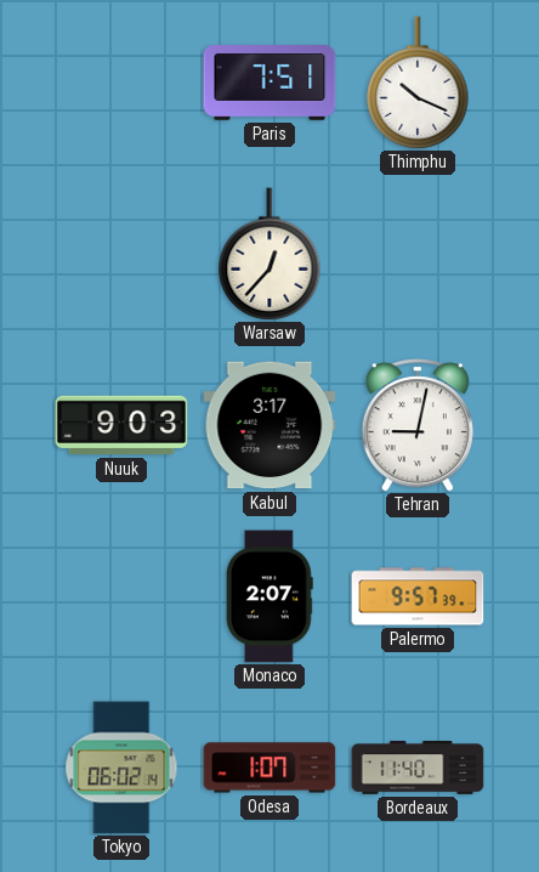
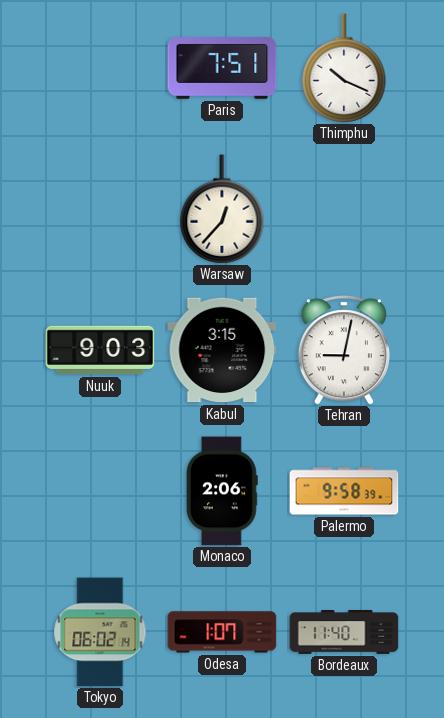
Kabul: 3:17 -> 3:15 (222, 350)
Monaco: 2:07 -> 2:06 (223, 491)
Palermo: 9:57 -> 9:58 (344, 491)
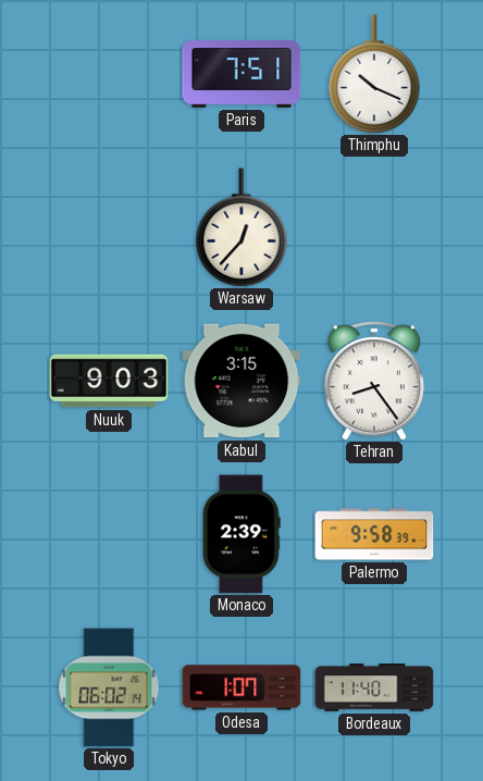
Tehran: 9:02 -> 8:24 (374, 381)
Monaco: 2:06 -> 2:39 (243, 534)
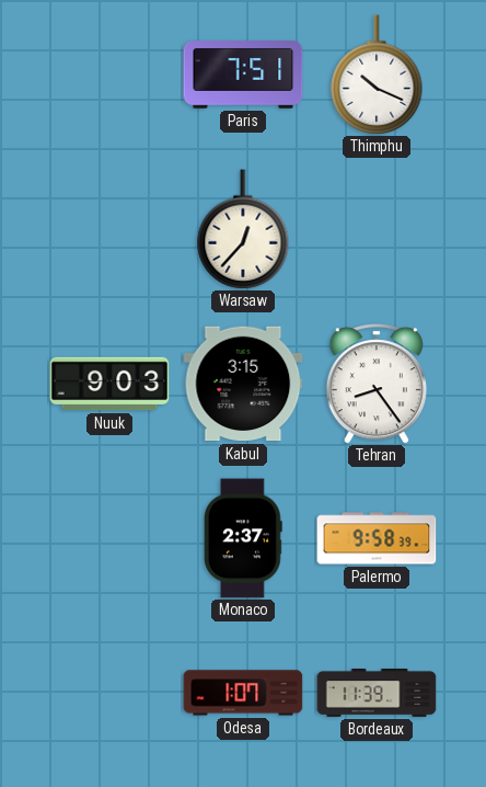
Monaco: 2:39 -> 2:37 (244, 538)
Tokyo: 06:02 -> none (109, 687)
Bordeaux: 11:40 -> 11:39 (377, 694)
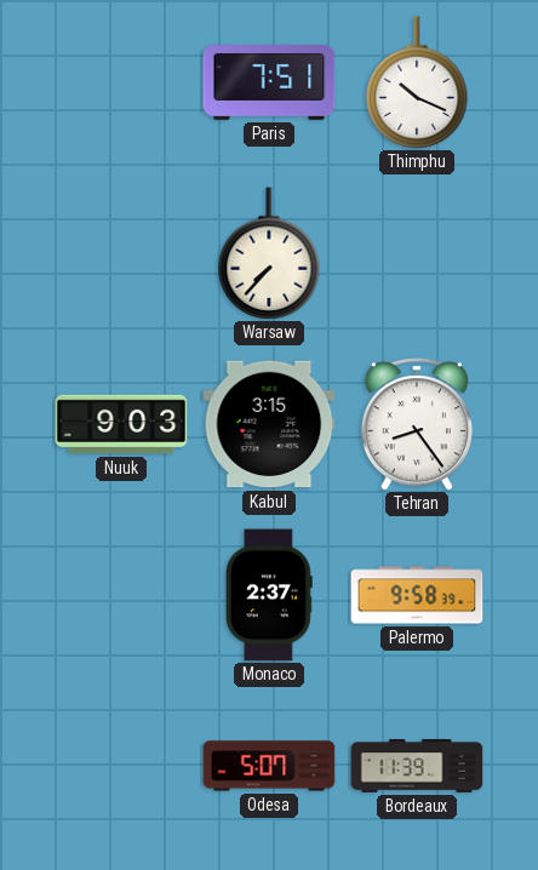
Warsaw: 12:37 -> 7:37 (269, 253)
Odesa: 1:07 -> 5:07 (269, 766)
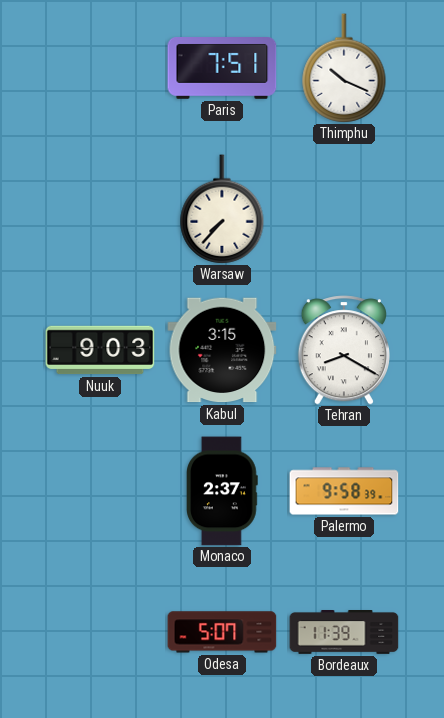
Tehran: 8:24 -> 8:20 (344, 350)
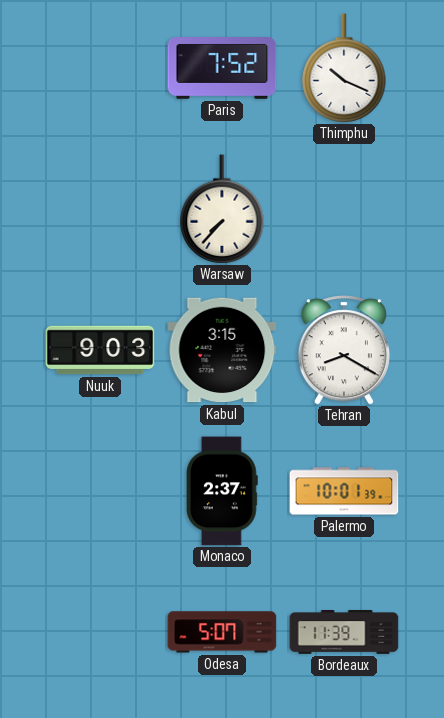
Paris: 7:51 -> 7:52 (222, 69)
Palermo: 9:58 -> 10:01 (344, 491)
